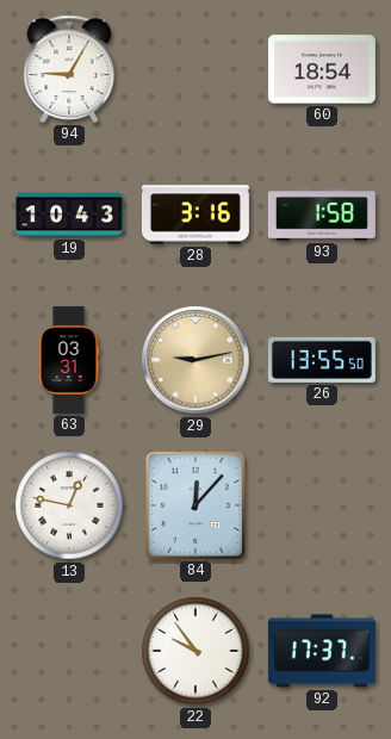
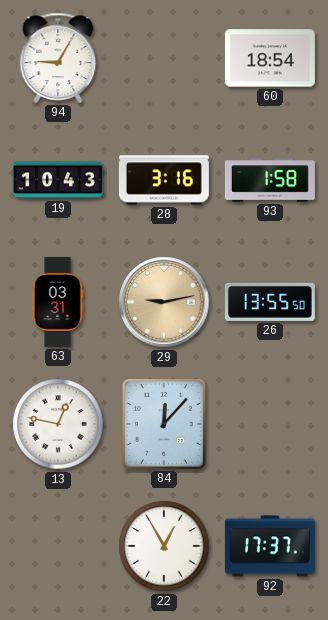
22: 9:54 -> 12:55 (164, 546)
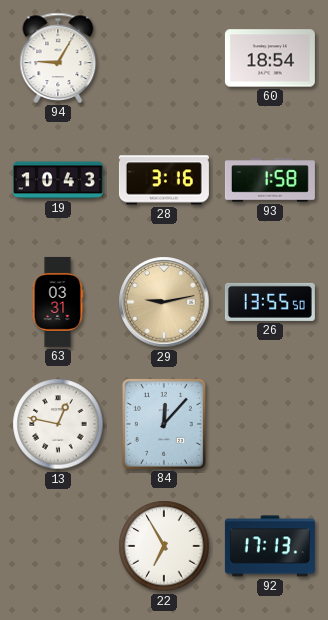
22: 12:55 -> 6:55 (164, 546)
92: 17:37 -> 17:13 (270, 546)
